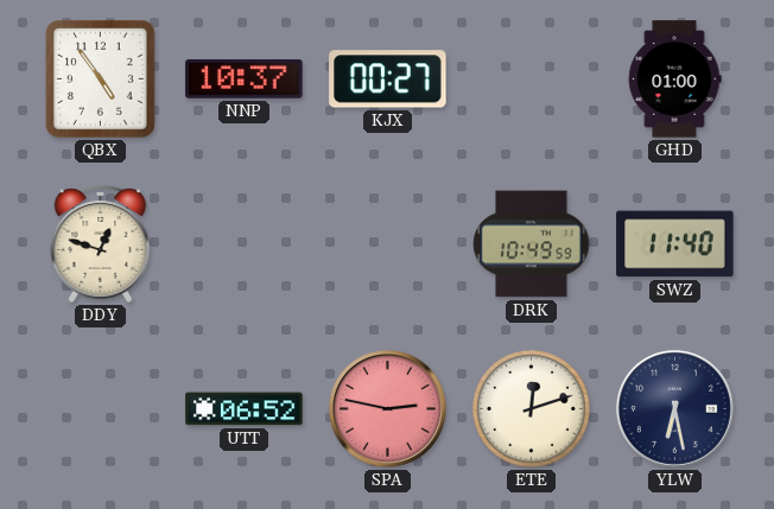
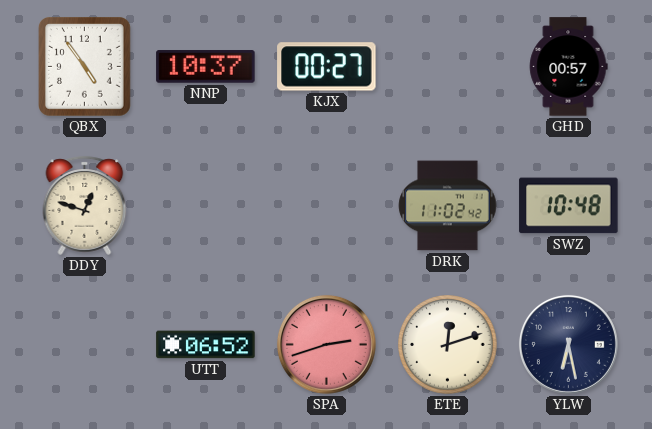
GHD: 01:00 -> 00:57 (568, 67)
DRK: 10:49 -> 11:02 (448, 206)
SWZ: 11:40 -> 10:48 (569, 206)
SPA: 2:47 -> 2:42 (326, 344)
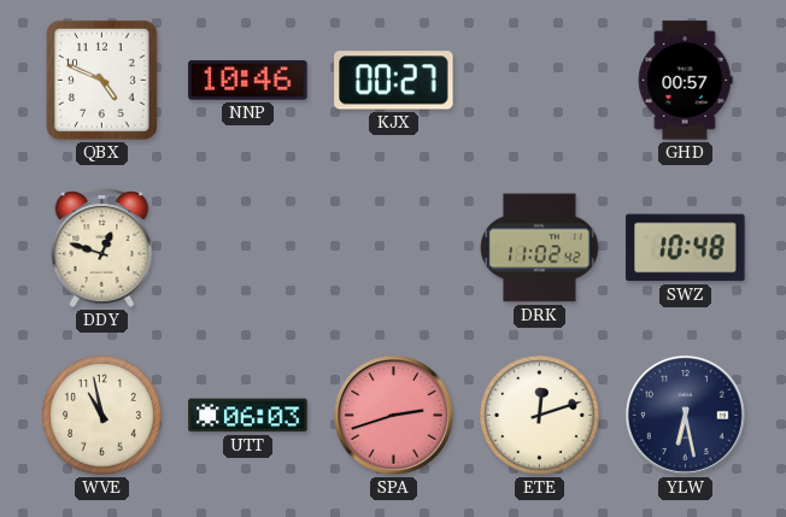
QBX: 4:54 -> 4:49 (102, 81)
NNP: 10:37 -> 10:46 (248, 81)
WVE: none -> 10:58 (102, 416)
UTT: 06:52 -> 06:03 (248, 416)
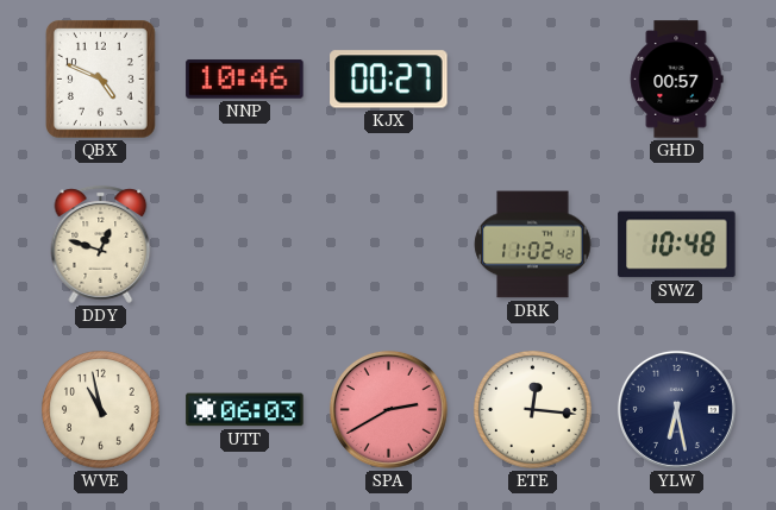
SPA: 2:42 -> 2:40 (388, 409)
ETE: 12:12 -> 12:16 (533, 410)
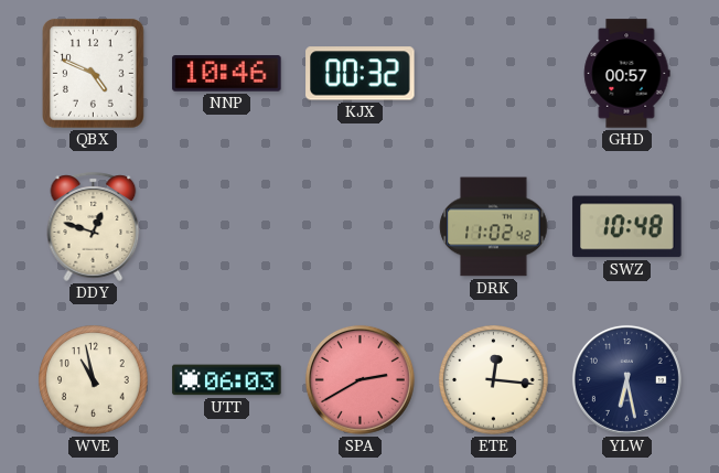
KJX: 00:27 -> 00:32 (361, 74)
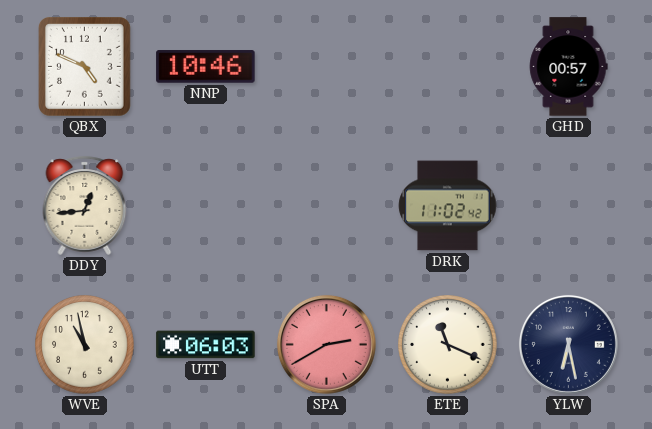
KJX: 00:32 -> none (361, 74)
DDY: 12:48 -> 12:44 (85, 205)
SWZ: 10:48 -> none (627, 227)
ETE: 12:16 -> 11:19 (448, 345)
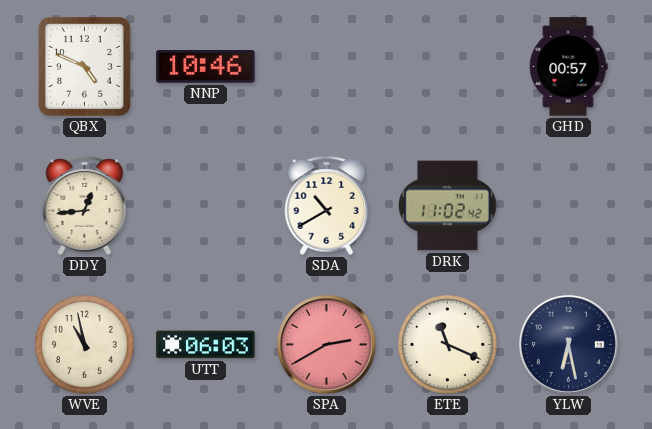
SDA: none -> 10:40 (327, 205)
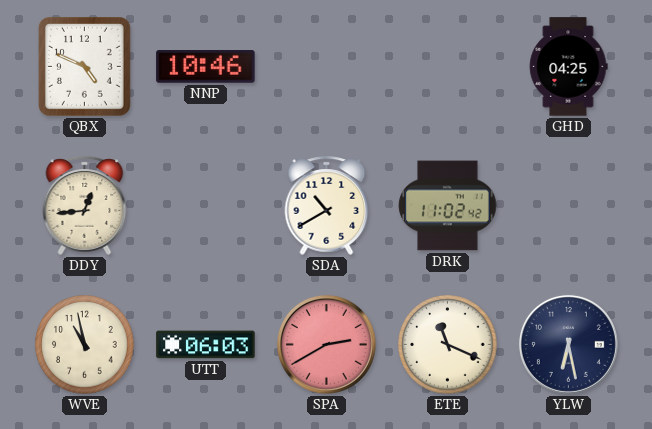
GHD: 00:57 -> 04:25 (568, 67)
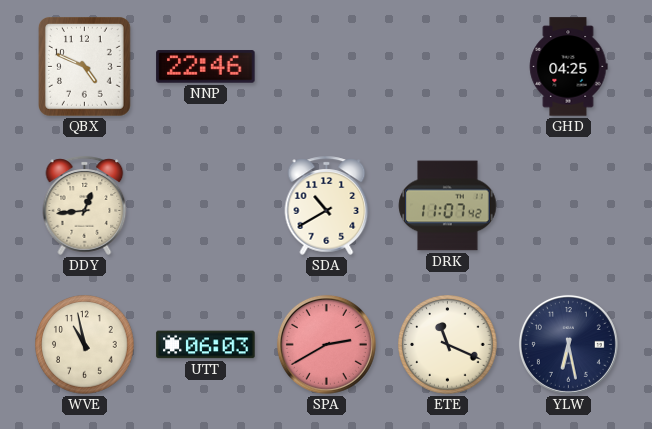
NNP: 10:46 -> 22:46 (206, 67)
DRK: 11:02 -> 11:07 (448, 206)
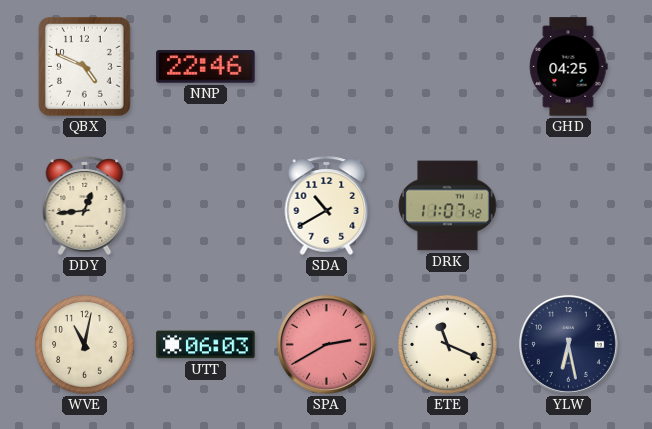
WVE: 10:58 -> 11:02 (85, 345)
